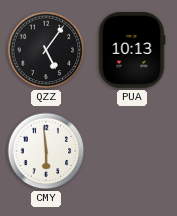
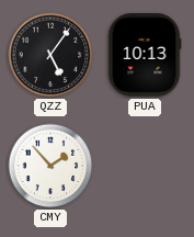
CMY: 5:59 -> 1:53 (50, 166)
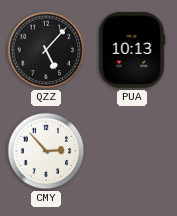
QZZ: 5:06 -> 5:07 (46, 50)
CMY: 1:53 -> 2:53 (46, 151)
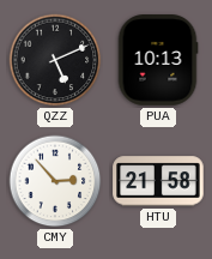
QZZ: 5:07 -> 5:11 (55, 60)
HTU: none -> 21:58 (158, 181)
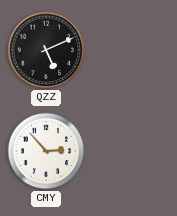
PUA: 10:13 -> none (158, 60)
HTU: 21:58 -> none (158, 181)
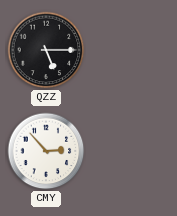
QZZ: 5:11 -> 5:15 (46, 50)
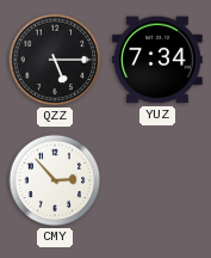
YUZ: none -> 7:34 (157, 60)
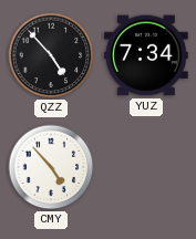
QZZ: 5:15 -> 4:53 (51, 55)
CMY: 2:53 -> 4:53 (51, 167)
